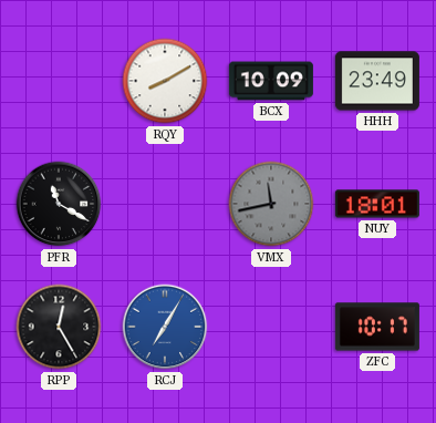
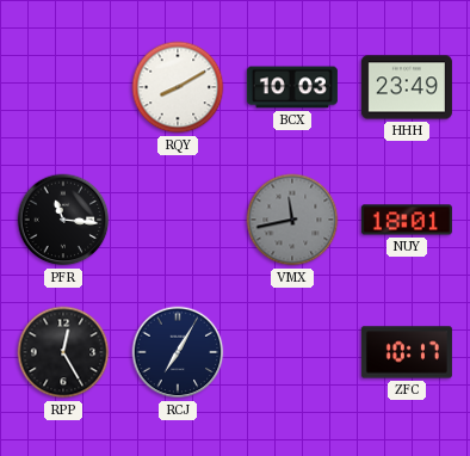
BCX: 10:09 -> 10:03 (292, 87)
PFR: 11:20 -> 11:16 (63, 220)
RCJ dial: blue -> navy (178, 352)
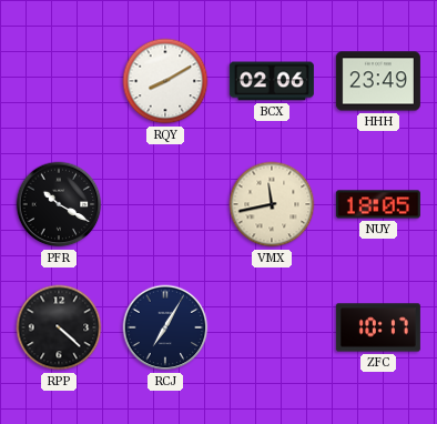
BCX: 10:03 -> 02:06 (272, 81)
PFR: 11:16 -> 10:20 (59, 204)
VMX dial: grey -> cream (272, 204)
NUY: 18:01 -> 18:05 (378, 204)
RPP: 12:25 -> 4:22 (59, 327)
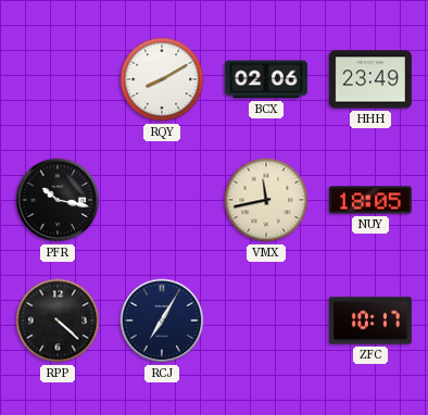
PFR: 10:20 -> 10:17 (58, 200)
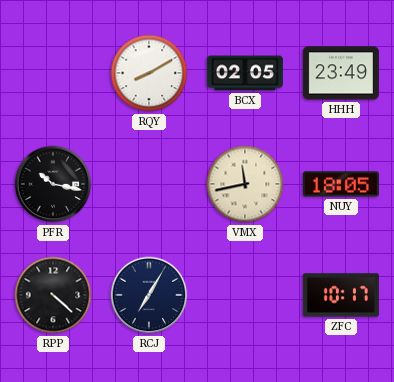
BCX: 02:06 -> 02:05 (245, 73)
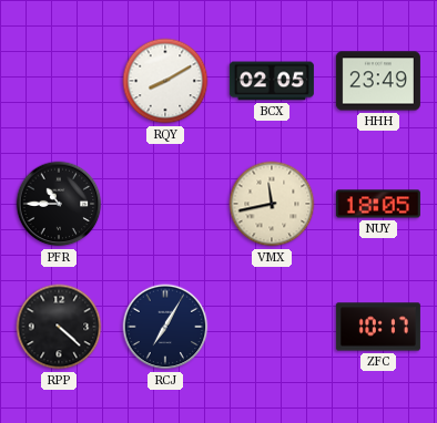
PFR: 10:17 -> 10:45 (59, 204)
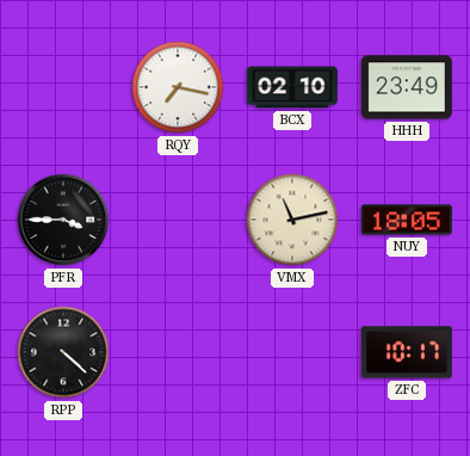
RQY: 8:10 -> 7:17 (178, 87)
BCX: 02:05 -> 02:10 (292, 87)
PFR: 10:45 -> 3:45 (63, 220)
VMX: 11:43 -> 11:13 (292, 220)
RCJ: 7:05 -> none (165, 327)
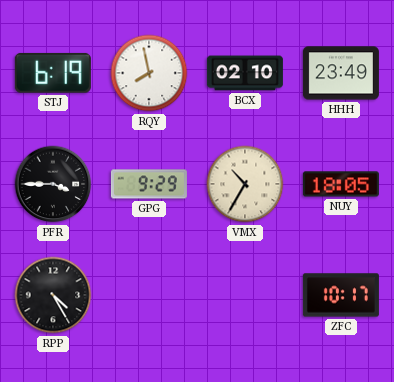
STJ: none -> 6:19 (53, 73)
RQY: 7:17 -> 7:58 (149, 73)
GPG: none -> 9:29 (149, 184)
VMX: 11:13 -> 10:35 (245, 184)
RPP: 4:22 -> 4:25 (53, 295)
